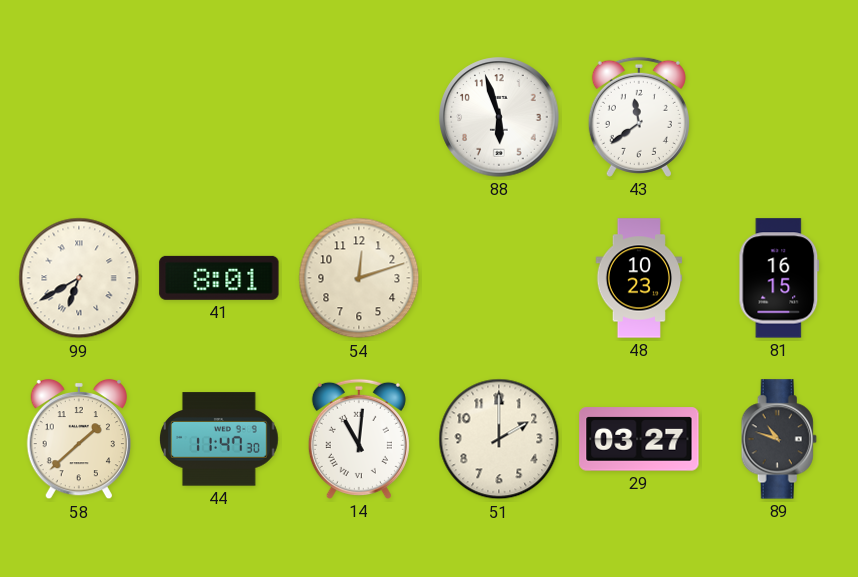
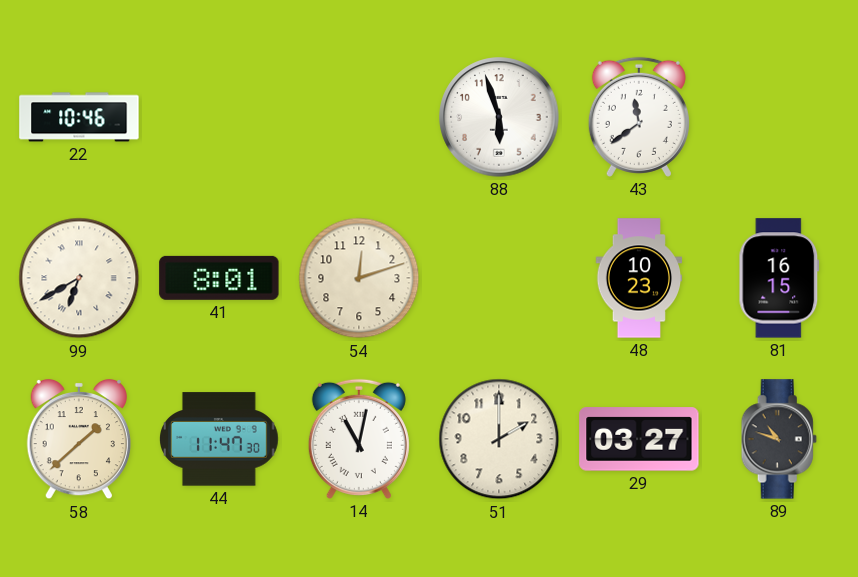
22: none -> 10:46 (79, 117)
14: 11:01 -> 11:02 (359, 439)
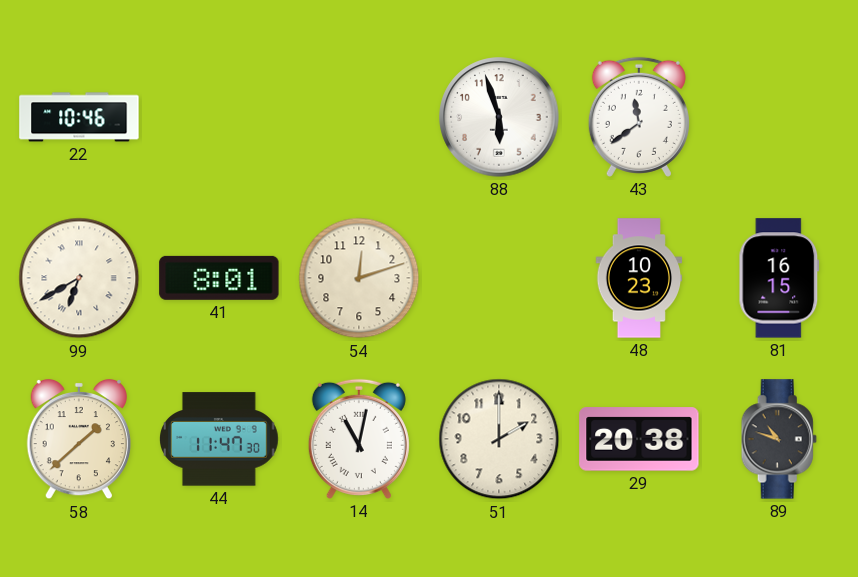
29: 03:27 -> 20:38 (639, 439)
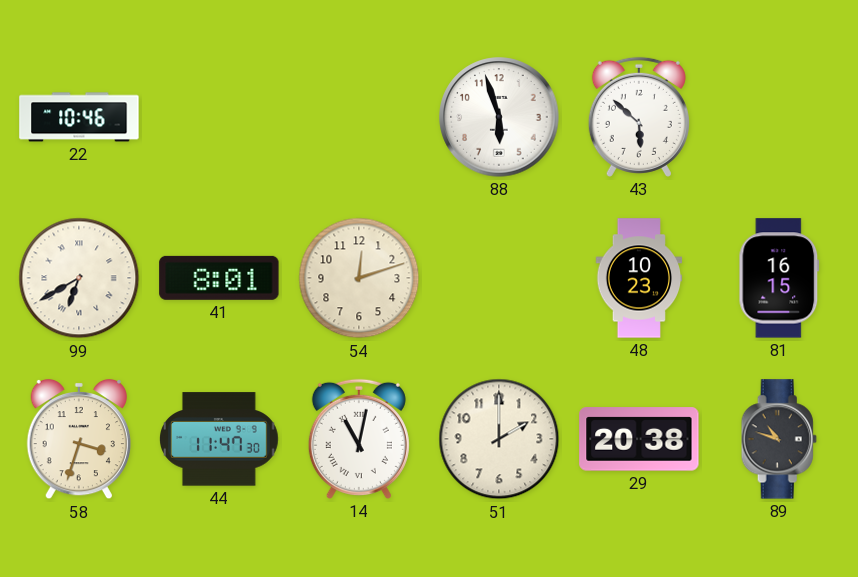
43: 11:39 -> 5:52 (639, 117)
58: 1:38 -> 3:33 (79, 439)
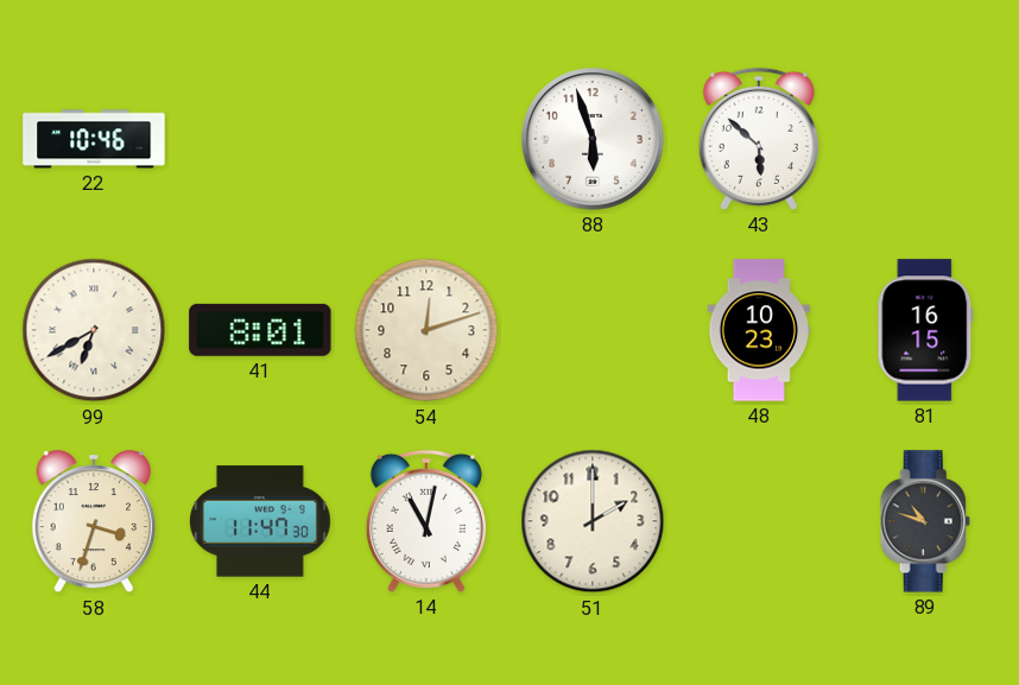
29: 20:38 -> none (639, 439)
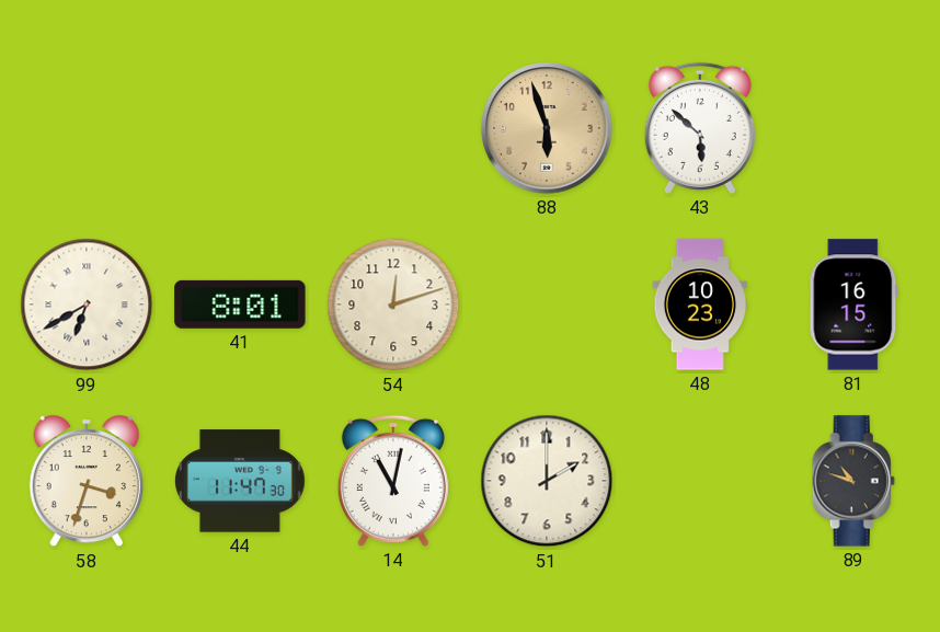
22: 10:46 -> none (94, 139)
88 dial: white -> champagne (547, 128)
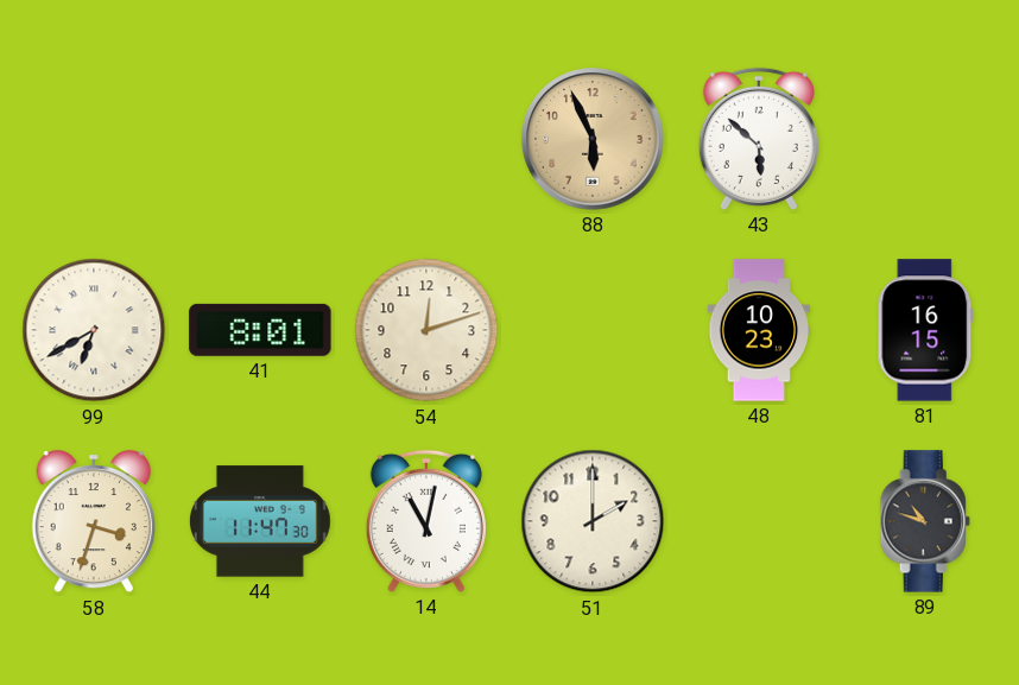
88: 5:57 -> 5:56 (593, 139)
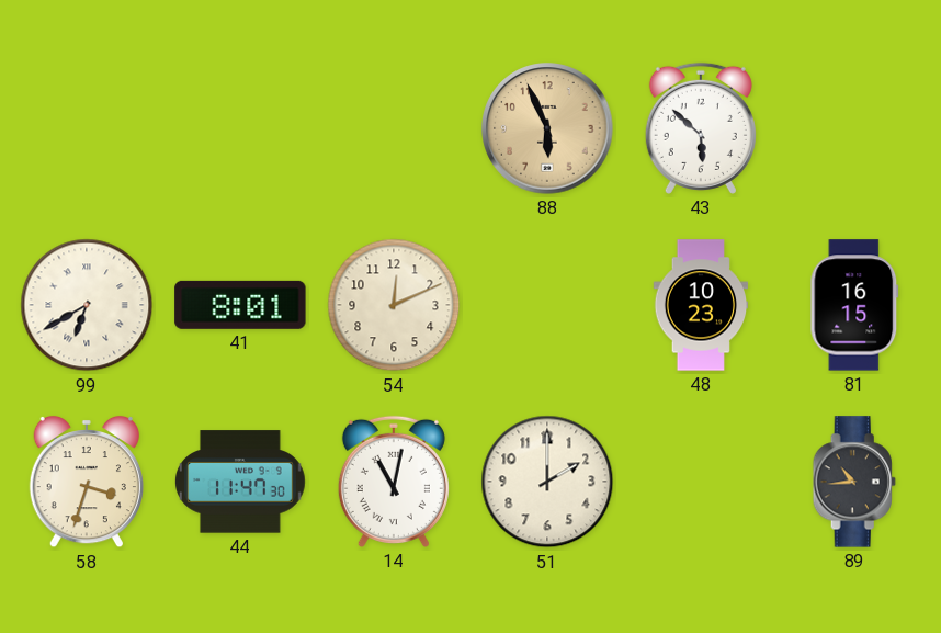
54: 12:12 -> 12:11 (394, 305)
89: 10:48 -> 10:44 (854, 482)
